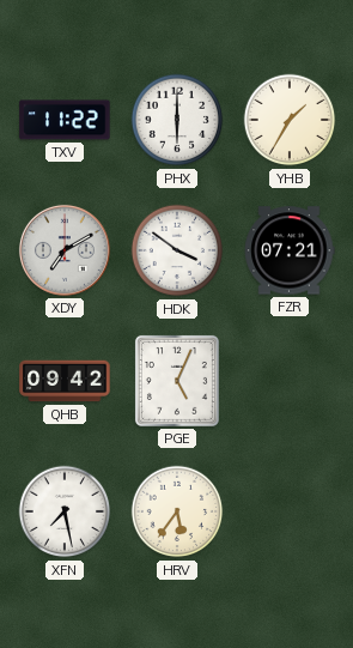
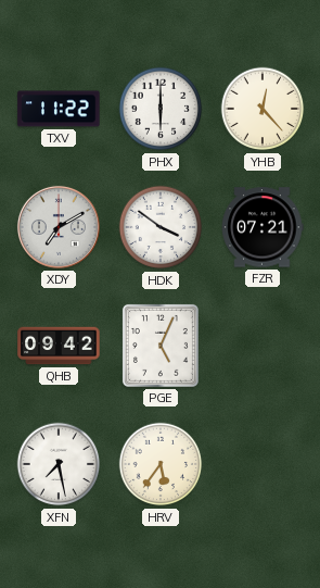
YHB: 1:35 -> 12:23 (263, 109)
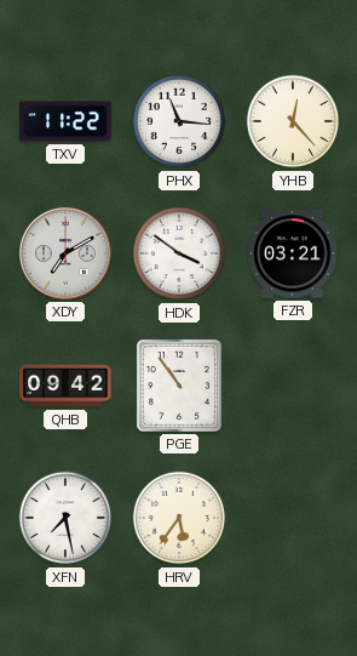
PHX: 6:00 -> 11:16 (179, 121)
FZR: 07:21 -> 03:21 (293, 253)
PGE: 5:04 -> 10:54 (179, 386)
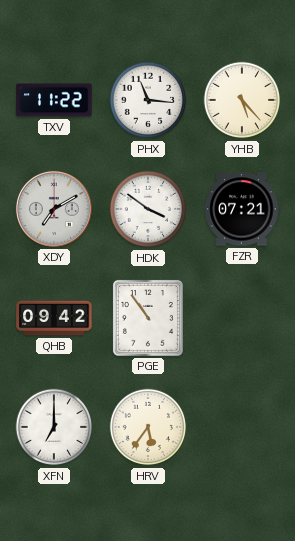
YHB: 12:23 -> 5:23 (242, 100)
FZR: 03:21 -> 07:21 (242, 209)
XFN: 7:28 -> 7:00 (54, 427)
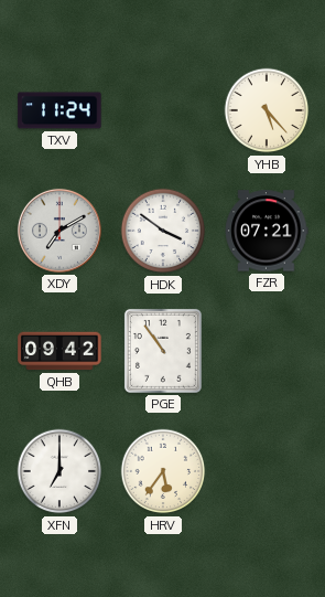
TXV: 11:22 -> 11:24 (59, 110)
PHX: 11:16 -> none (148, 100)
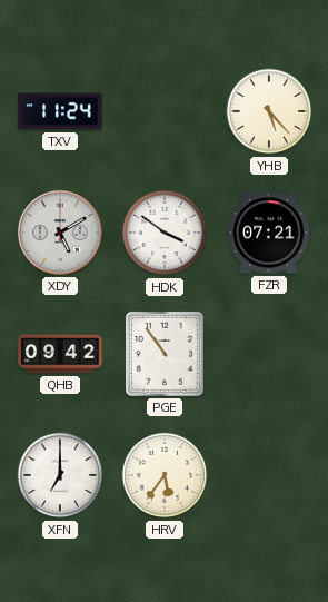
XDY: 7:10 -> 5:10 (60, 233)
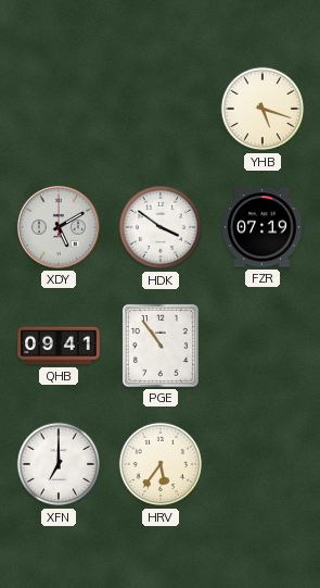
TXV: 11:24 -> none (60, 111)
YHB: 5:23 -> 5:18 (263, 109)
FZR: 07:21 -> 07:19 (263, 227)
QHB: 09:42 -> 09:41 (59, 346)
